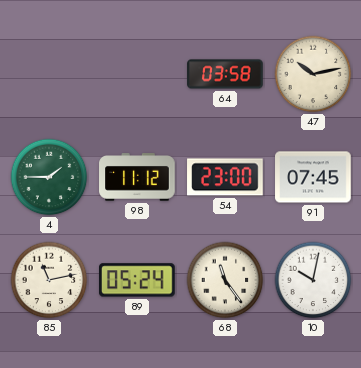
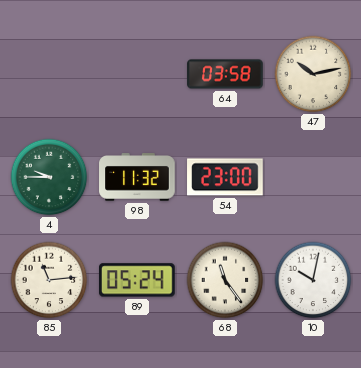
4: 1:45 -> 9:45 (49, 177)
98: 11:12 -> 11:32 (137, 177)
91: 07:45 -> none (313, 177)
85: 11:13 -> 11:14 (49, 280)
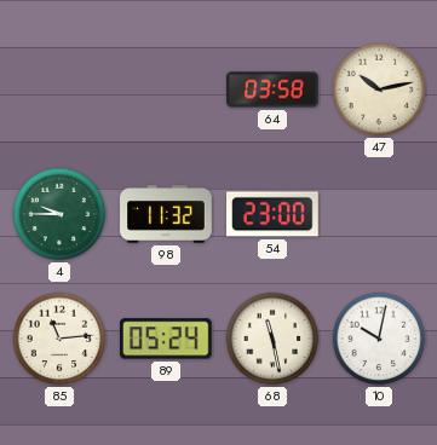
68: 11:24 -> 11:28 (272, 339)
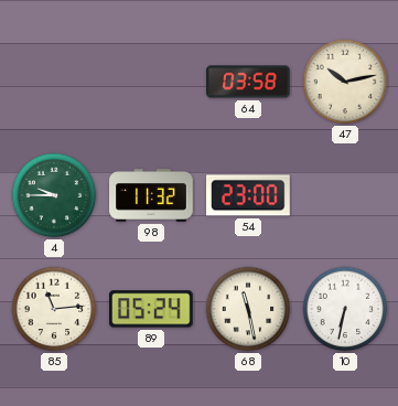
10: 10:02 -> 6:32 (345, 309)
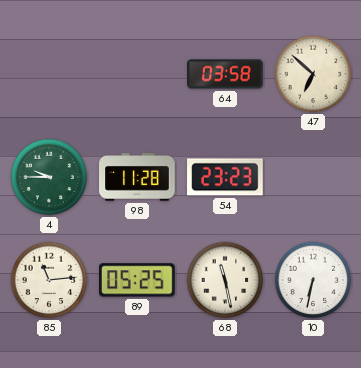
47: 10:13 -> 6:52 (313, 74)
98: 11:32 -> 11:28 (137, 177)
54: 23:00 -> 23:23 (225, 177)
89: 05:24 -> 05:25 (138, 280)
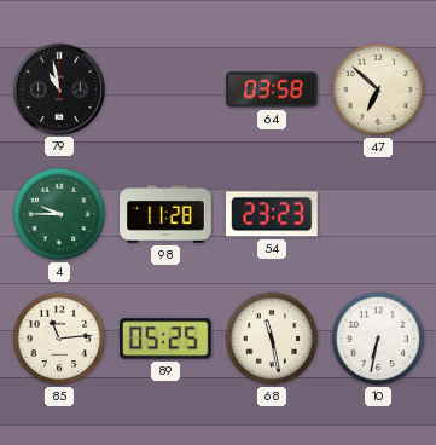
79: none -> 10:58 (58, 88)
